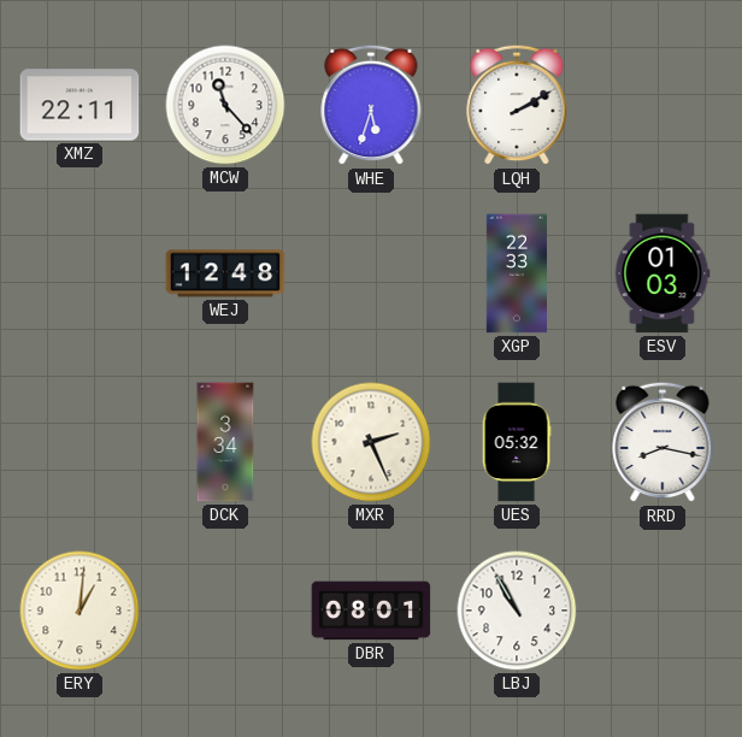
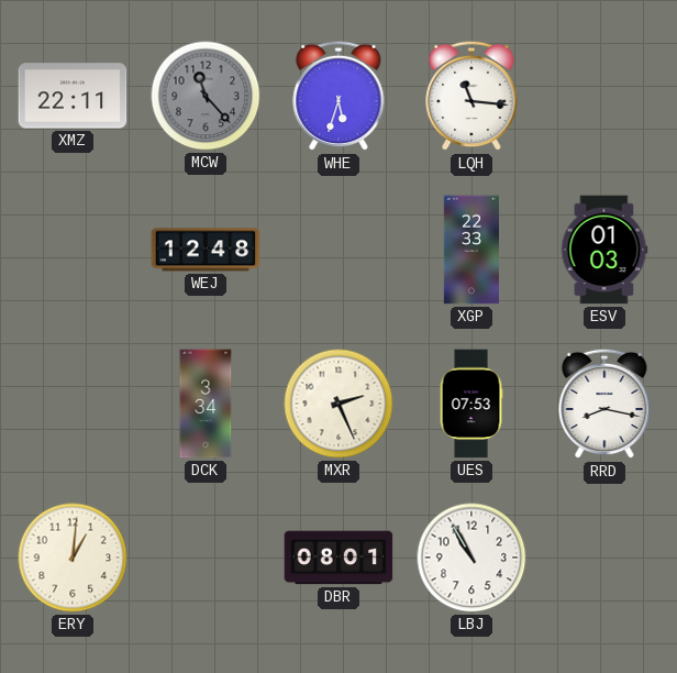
MCW dial: white -> grey (206, 96)
LQH: 2:10 -> 11:16 (471, 96)
UES: 05:32 -> 07:53 (471, 404)
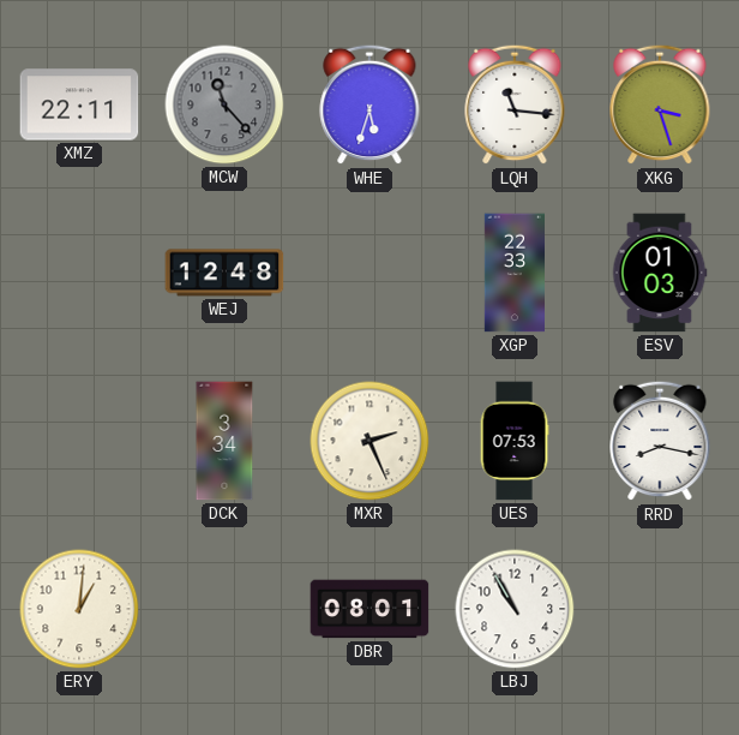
XKG: none -> 3:27 (660, 104)
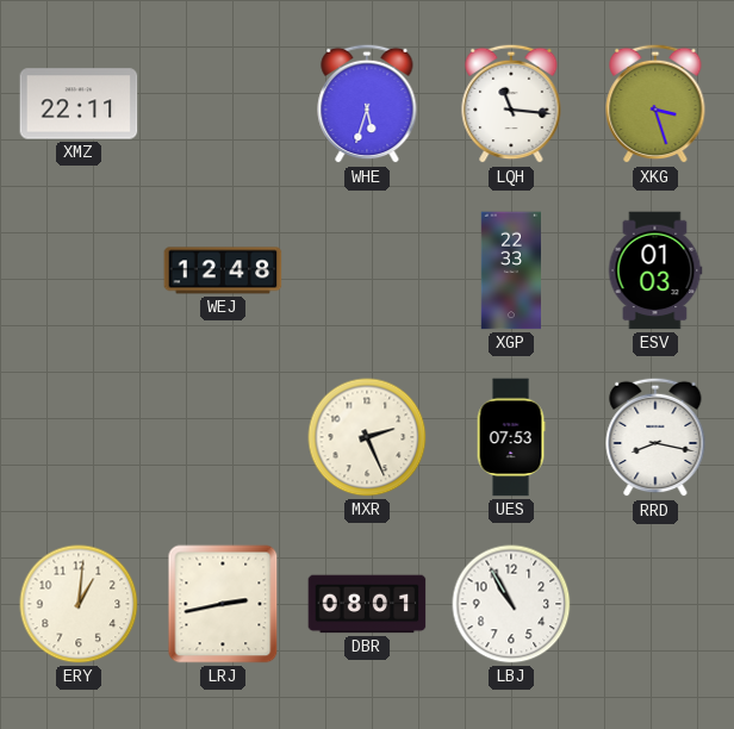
MCW: 11:23 -> none (224, 104)
DCK: 3:34 -> none (224, 441)
LRJ: none -> 2:43 (223, 604)
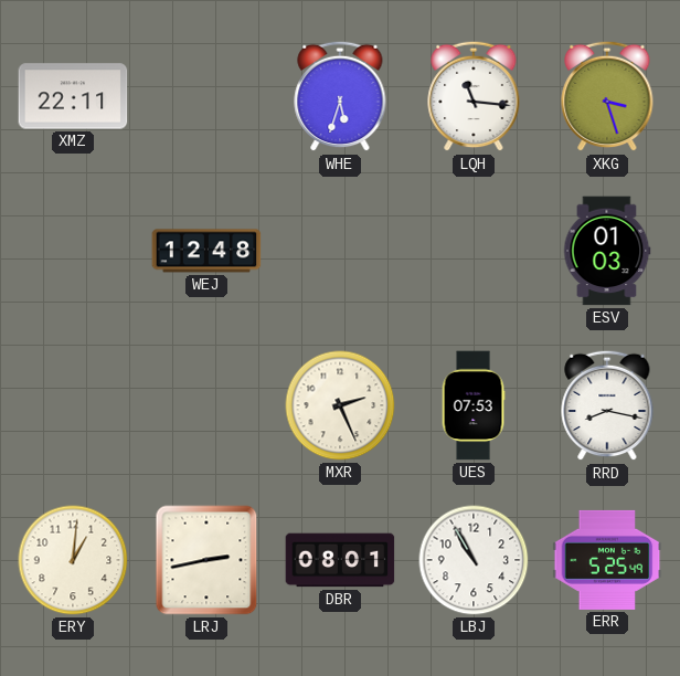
XGP: 22:33 -> none (510, 270)
ERR: none -> 5:25 (607, 560)
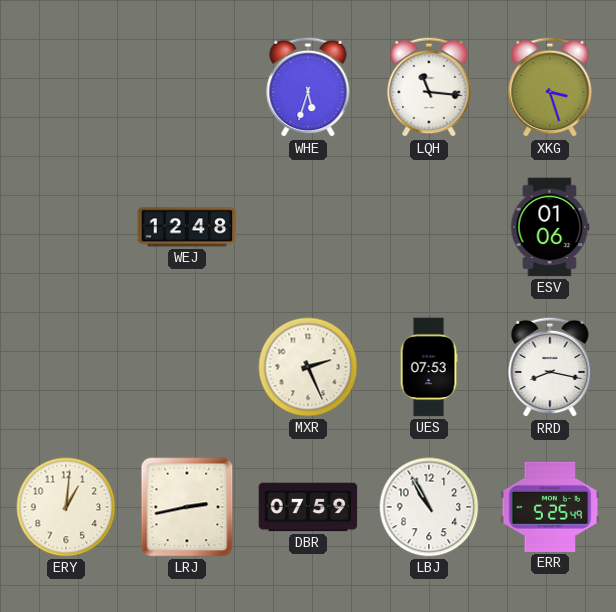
XMZ: 22:11 -> none (73, 96)
ESV: 01:03 -> 01:06 (550, 227)
DBR: 08:01 -> 07:59 (308, 507)
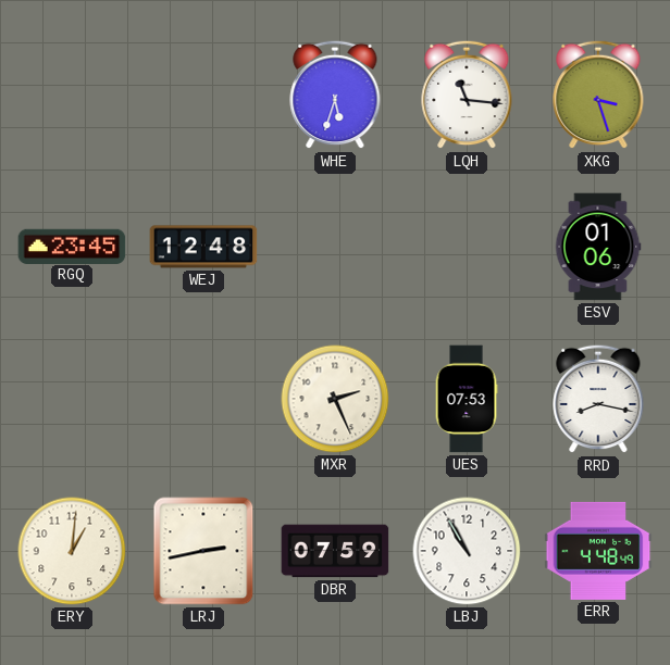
RGQ: none -> 23:45 (72, 246)
ERR: 5:25 -> 4:48 (598, 551)
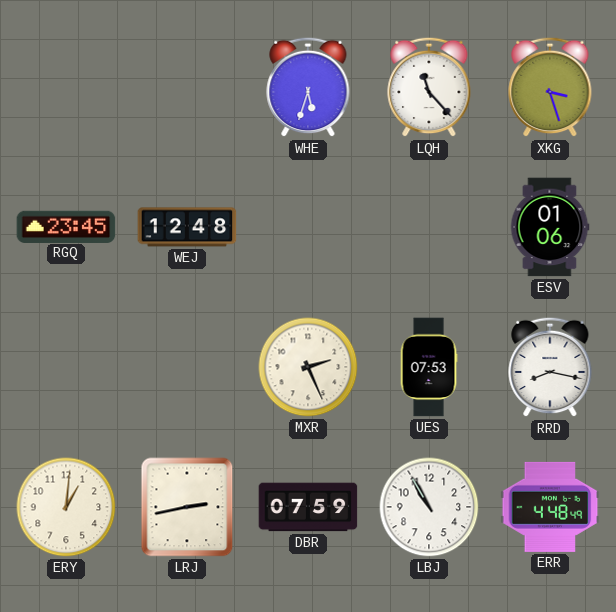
LQH: 11:16 -> 11:23 (429, 87)
